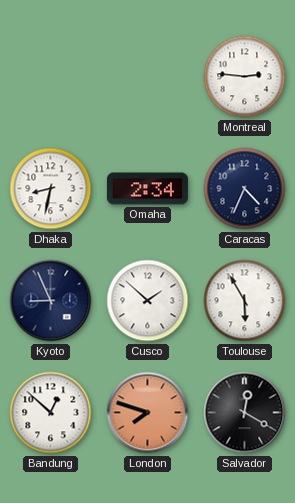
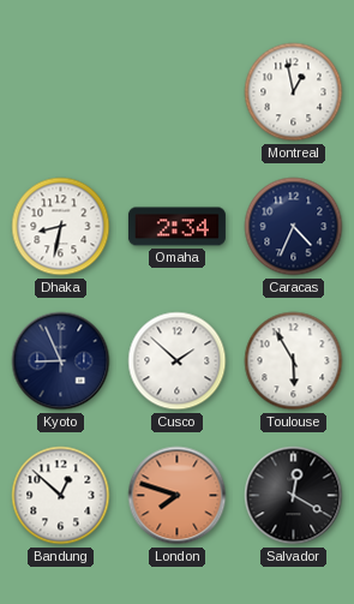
Montreal: 2:46 -> 12:58 (294, 92)
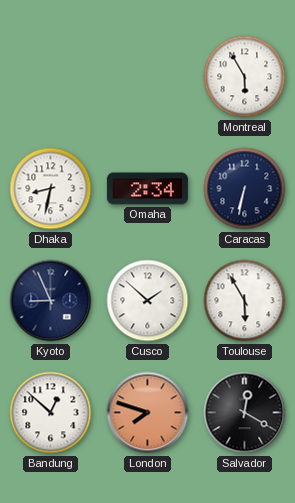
Montreal: 12:58 -> 5:55 (245, 77)
Caracas: 4:34 -> 6:32 (245, 189)
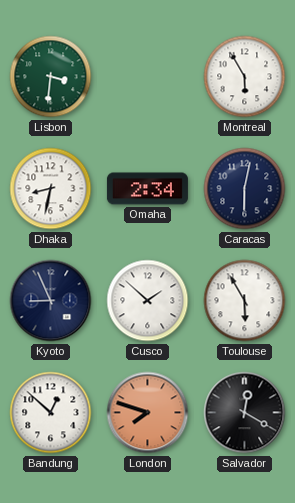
Lisbon: none -> 3:31 (51, 77)
Caracas: 6:32 -> 6:02 (245, 189)
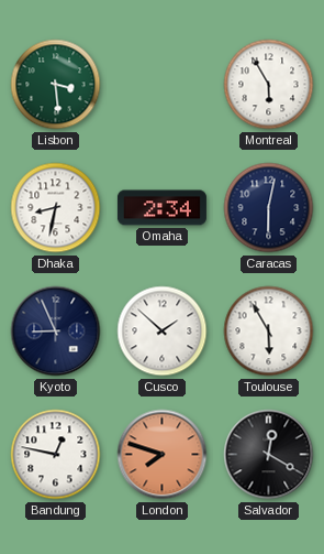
Lisbon: 3:31 -> 3:29 (56, 85)
Bandung: 12:52 -> 12:47 (56, 455)
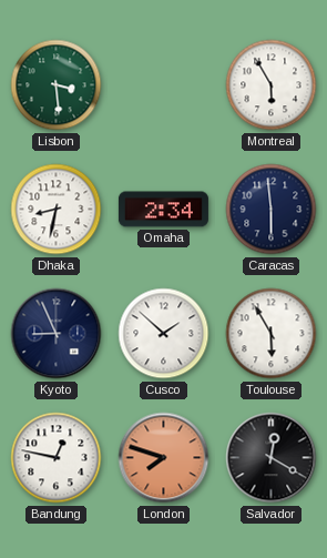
Caracas: 6:02 -> 5:59 (272, 210)
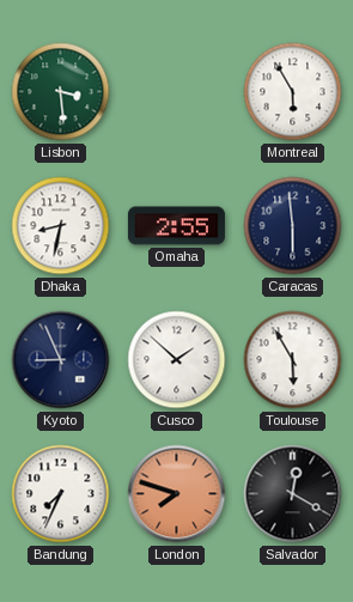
Omaha: 2:34 -> 2:55 (176, 226)
Bandung: 12:47 -> 7:34 (61, 494)
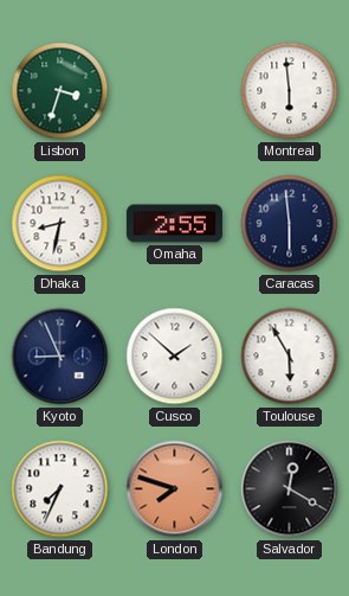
Lisbon: 3:29 -> 3:33 (60, 91)
Montreal: 5:55 -> 5:59 (290, 91)
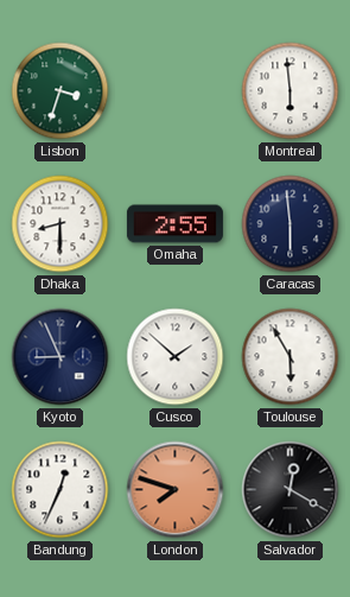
Dhaka: 8:32 -> 8:30 (61, 224)
Bandung: 7:34 -> 12:34 (61, 490)
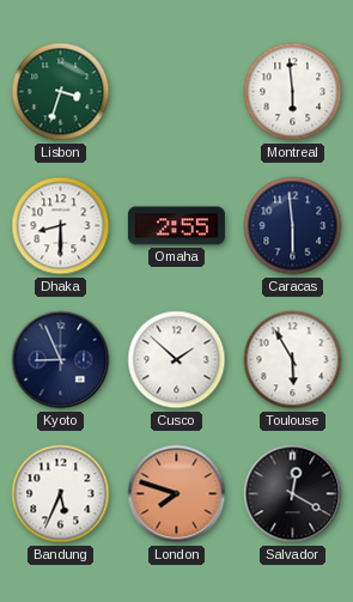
Bandung: 12:34 -> 5:34 (61, 494)
